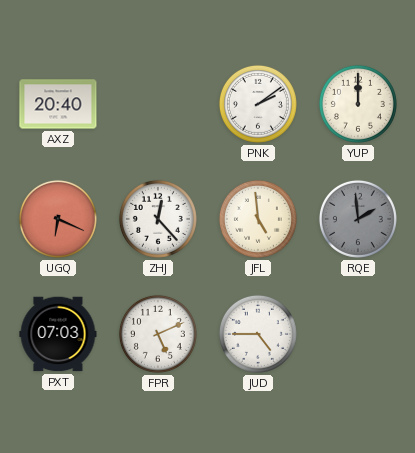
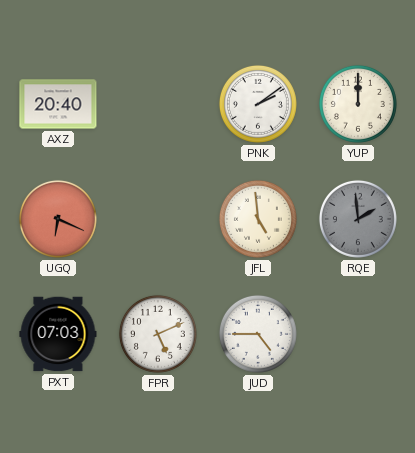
ZHJ: 12:23 -> none (158, 219)
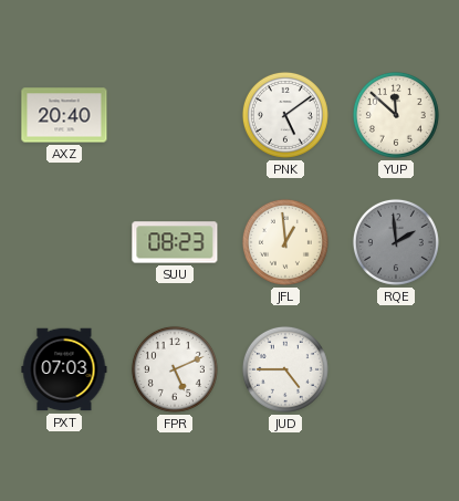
PNK: 2:09 -> 5:09 (285, 115)
YUP: 12:00 -> 11:52 (396, 115)
UGQ: 6:19 -> none (58, 219)
SUU: none -> 08:23 (175, 242)
JFL: 4:59 -> 12:59 (285, 242)
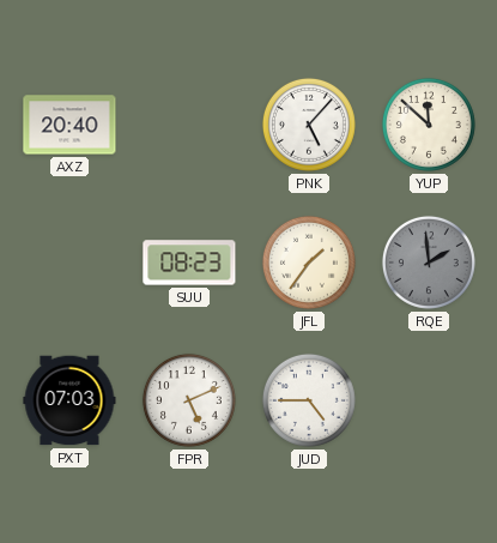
PNK: 5:09 -> 5:07 (309, 125)
JFL: 12:59 -> 1:36 (309, 263)
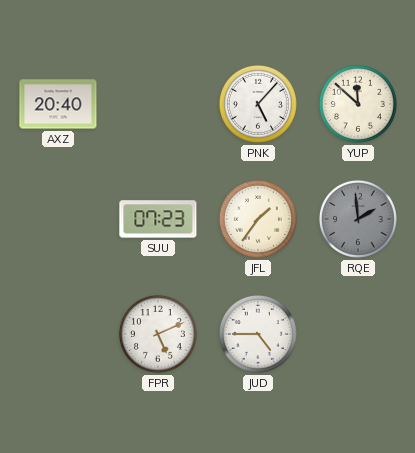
SUU: 08:23 -> 07:23 (158, 219)
PXT: 07:03 -> none (69, 400)
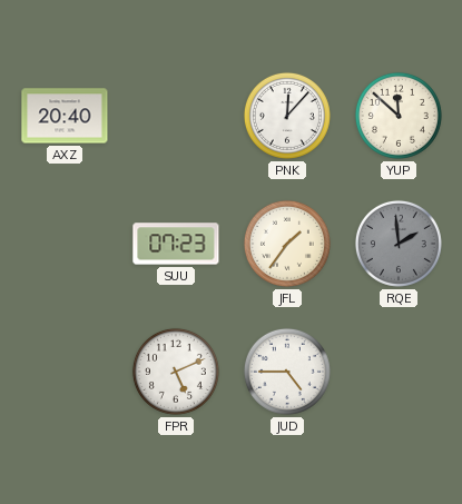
PNK: 5:07 -> 12:07 (287, 116)
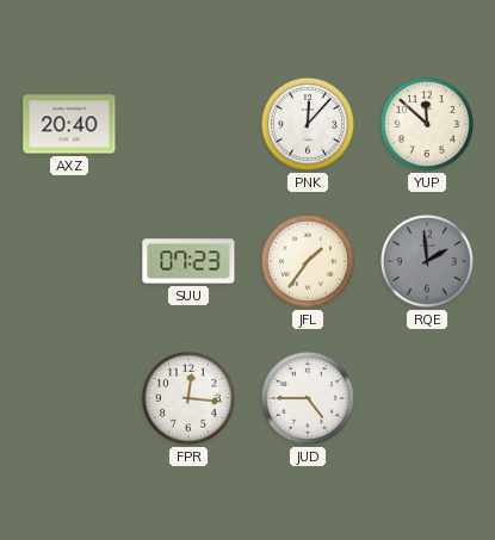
FPR: 5:11 -> 12:16 (188, 398)
